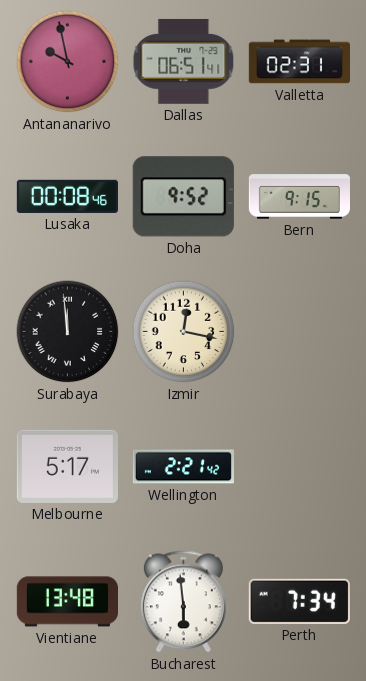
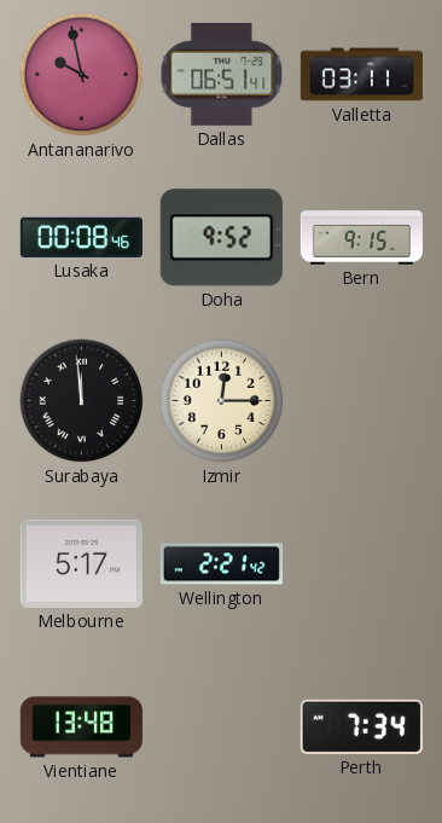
Valletta: 02:31 -> 03:11 (361, 75)
Izmir: 12:17 -> 12:15 (222, 401)
Bucharest: 5:59 -> none (183, 602)
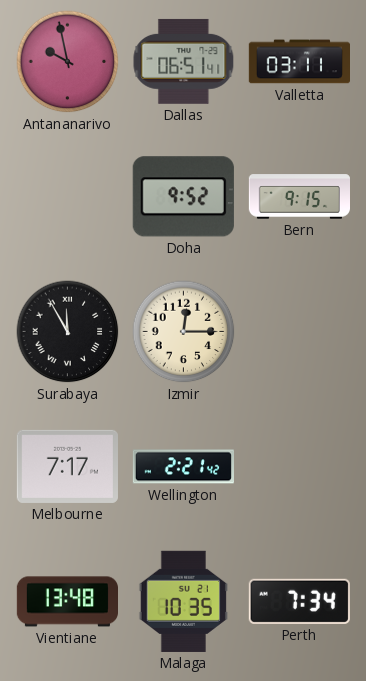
Lusaka: 00:08 -> none (81, 237)
Surabaya: 11:59 -> 11:55 (68, 332)
Melbourne: 5:17 -> 7:17 (67, 466)
Malaga: none -> 10:35 (183, 601)
